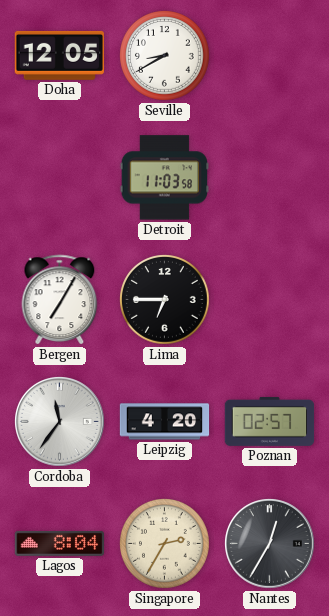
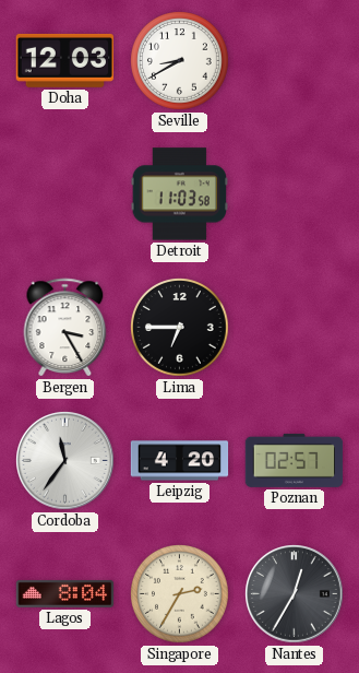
Doha: 12:05 -> 12:03 (64, 60)
Bergen: 7:05 -> 3:25 (65, 328)
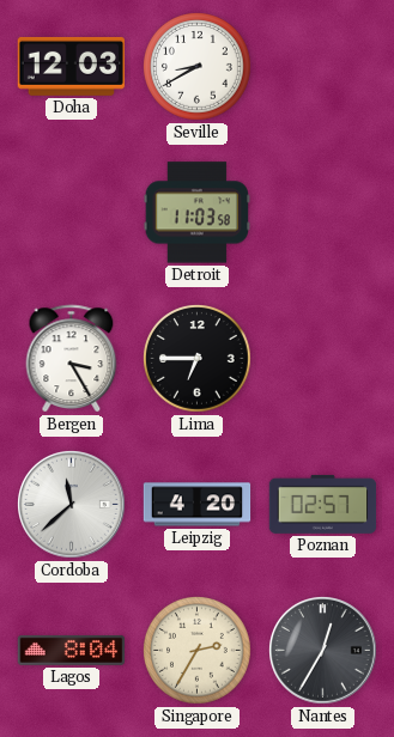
Cordoba: 11:36 -> 11:38 (72, 505)
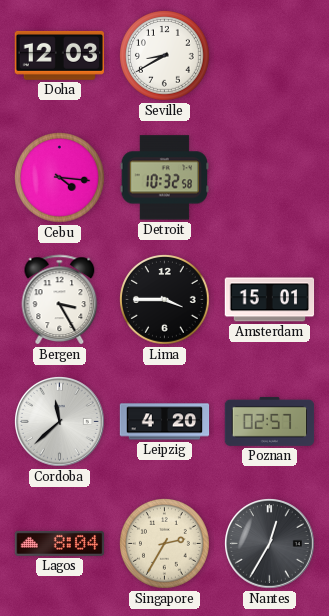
Cebu: none -> 4:16 (60, 178)
Detroit: 11:03 -> 10:32 (164, 178)
Lima: 6:45 -> 3:45 (165, 300)
Amsterdam: none -> 15:01 (270, 300)
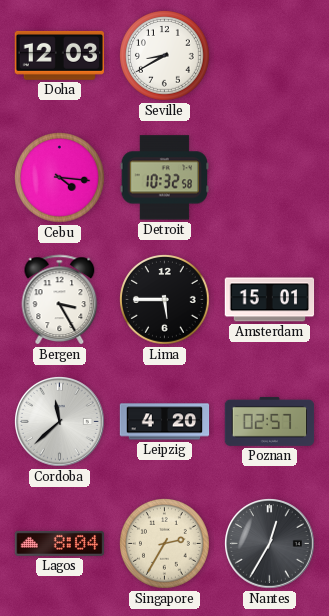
Lima: 3:45 -> 5:45 (165, 300)
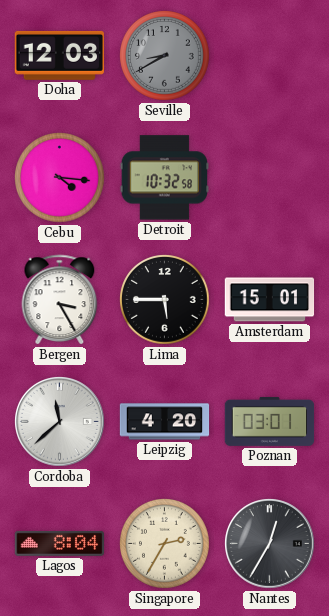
Seville dial: white -> grey (165, 56)
Poznan: 02:57 -> 03:01 (270, 421)
